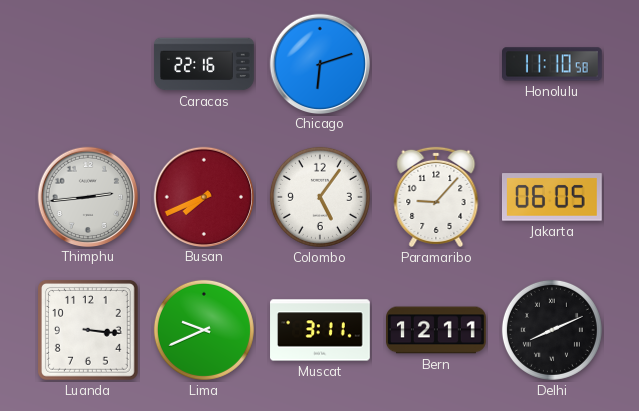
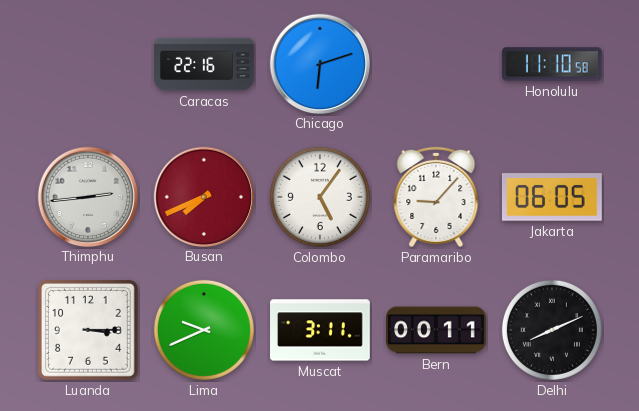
Luanda: 3:16 -> 3:15 (88, 330)
Bern: 12:11 -> 00:11 (437, 330)
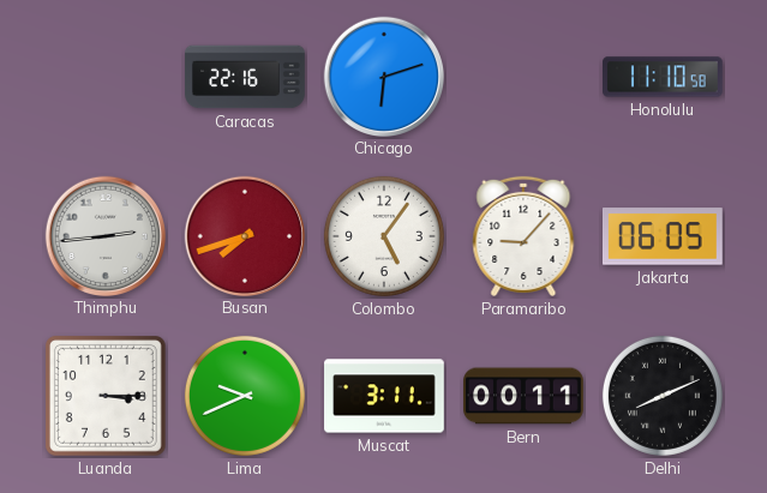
Busan: 7:41 -> 7:42 (244, 235)
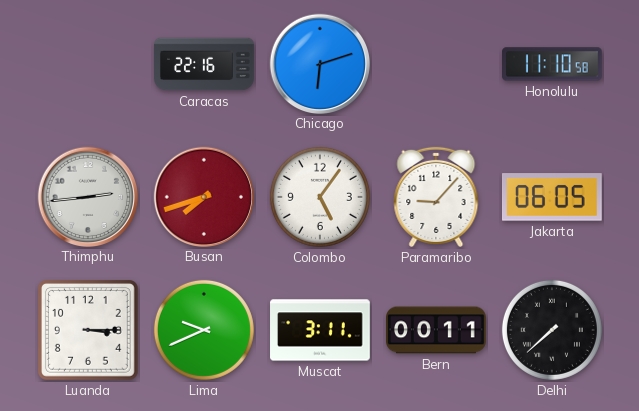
Delhi: 8:11 -> 7:38 (552, 330)
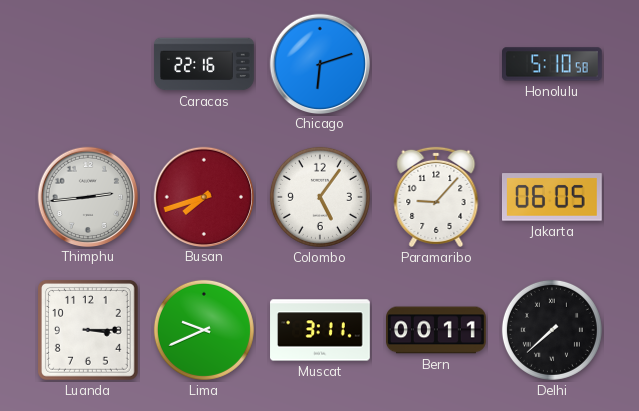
Honolulu: 11:10 -> 5:10 (553, 64)
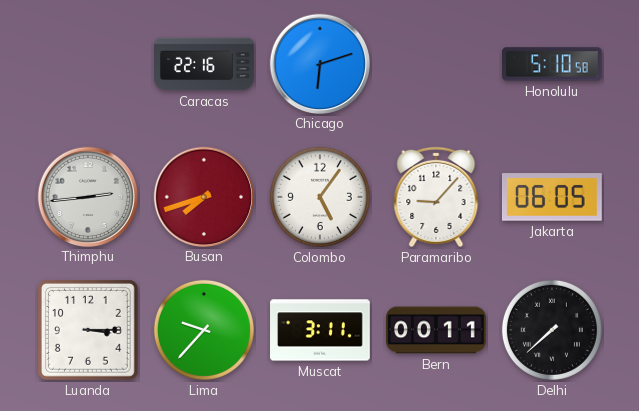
Lima: 9:41 -> 9:37 (204, 330)
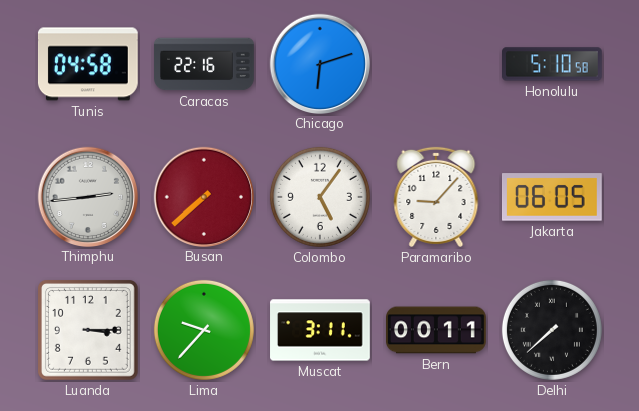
Tunis: none -> 04:58 (88, 64)
Busan: 7:42 -> 7:38 (203, 196)
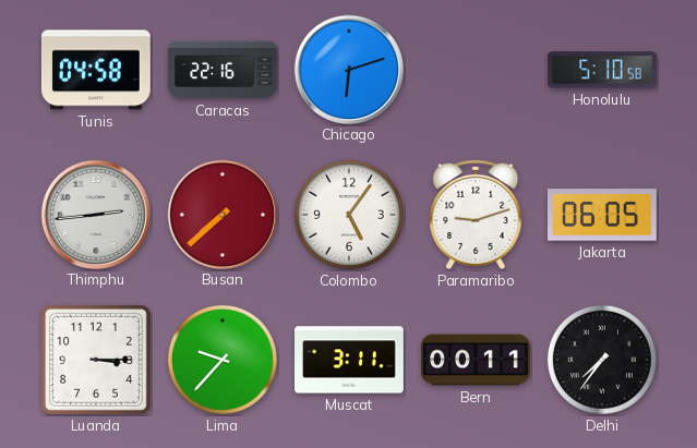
Paramaribo: 9:07 -> 9:12 (476, 215)
Delhi: 7:38 -> 7:36 (602, 360)
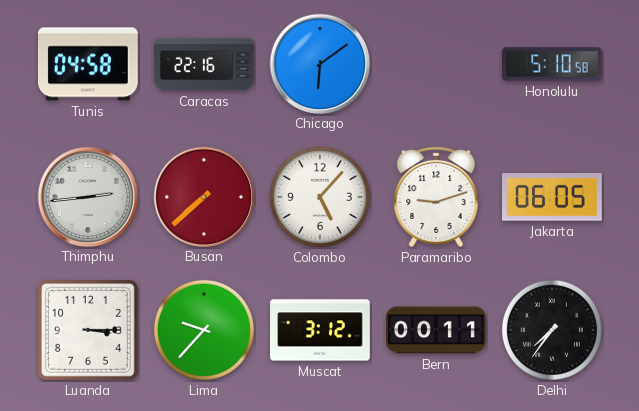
Chicago: 6:12 -> 6:09 (319, 63)
Colombo: 5:06 -> 5:07 (320, 197)
Muscat: 3:11 -> 3:12 (320, 330)
